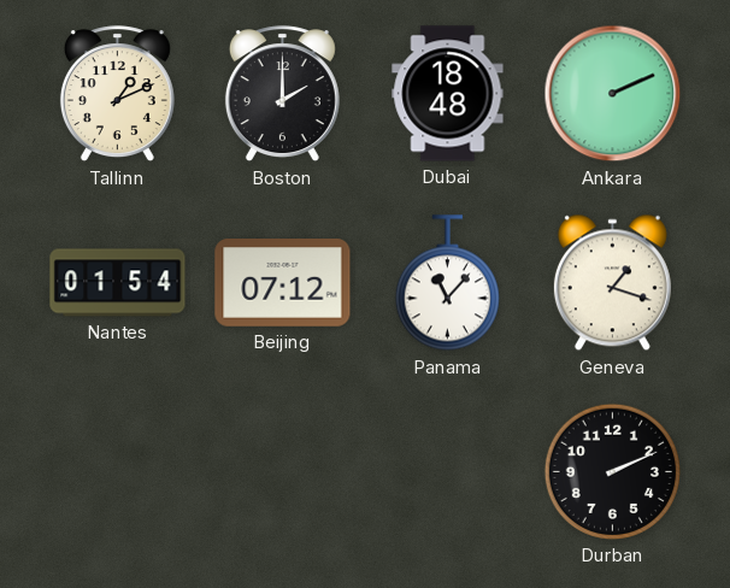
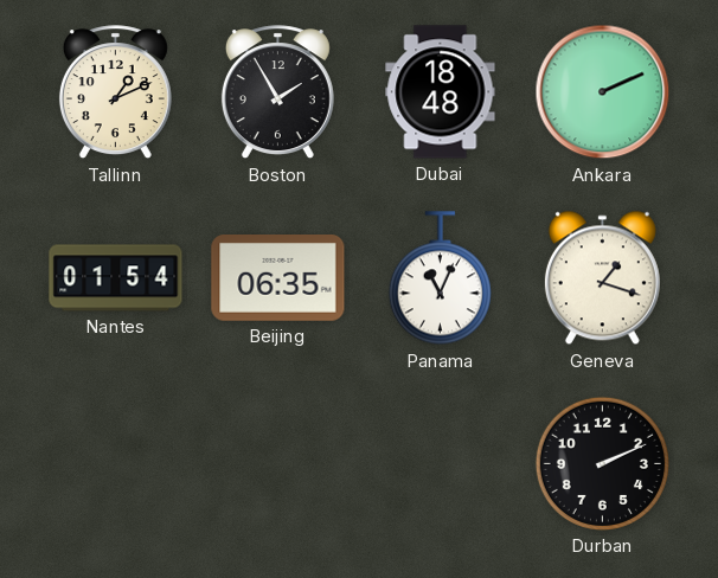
Boston: 2:00 -> 1:55 (277, 92)
Beijing: 07:12 -> 06:35 (278, 278)
Panama: 11:07 -> 11:04 (440, 278)
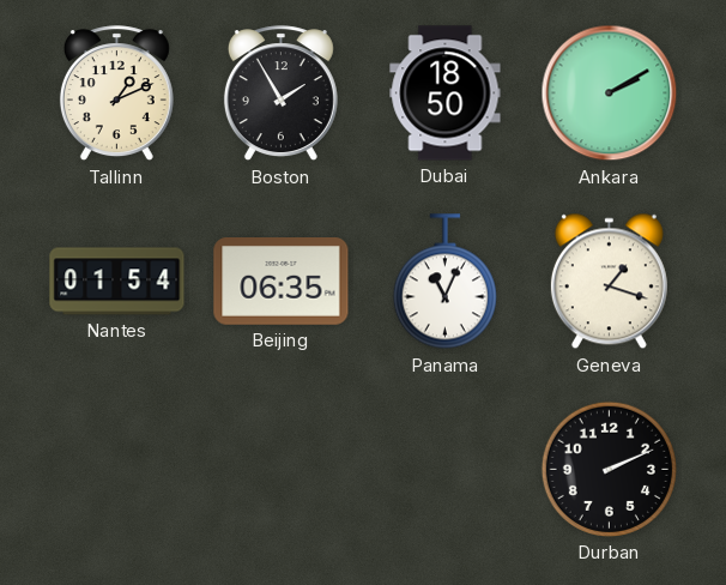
Dubai: 18:48 -> 18:50 (446, 94)
Ankara: 2:11 -> 2:10 (610, 94)
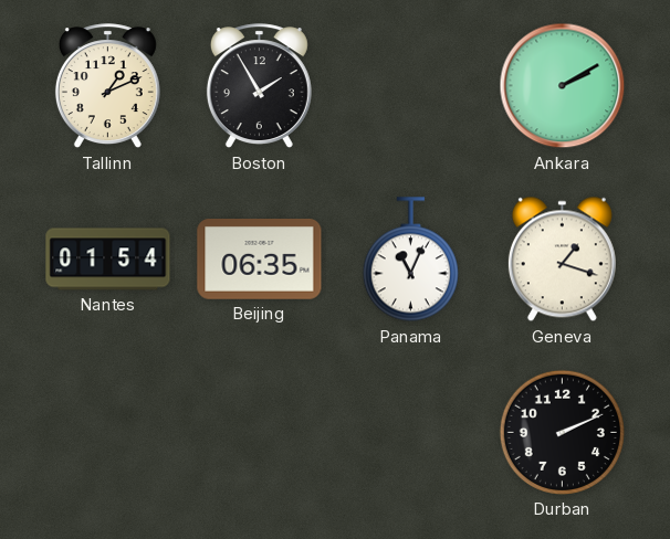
Dubai: 18:50 -> none (446, 94)
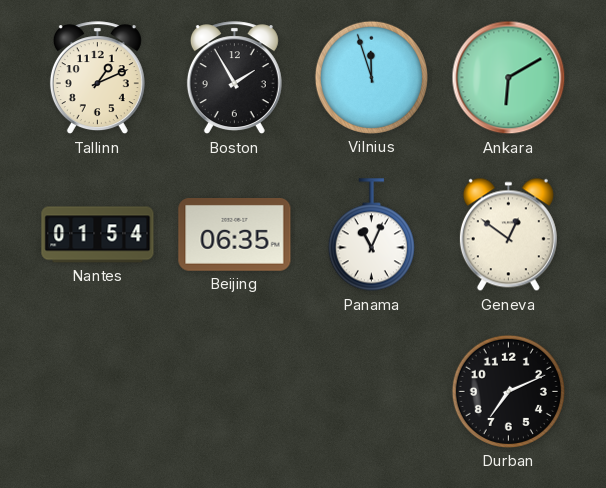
Vilnius: none -> 11:57 (371, 77)
Ankara: 2:10 -> 6:10 (509, 78)
Geneva: 1:18 -> 12:51 (508, 235)
Durban: 2:11 -> 7:11 (508, 391)
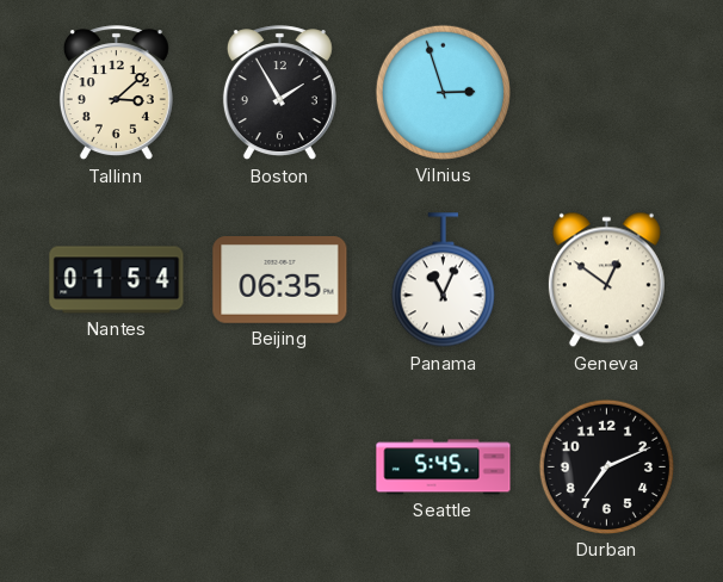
Tallinn: 1:11 -> 3:08 (116, 93)
Vilnius: 11:57 -> 2:57 (443, 92)
Ankara: 6:10 -> none (509, 78)
Seattle: none -> 5:45 (444, 468)
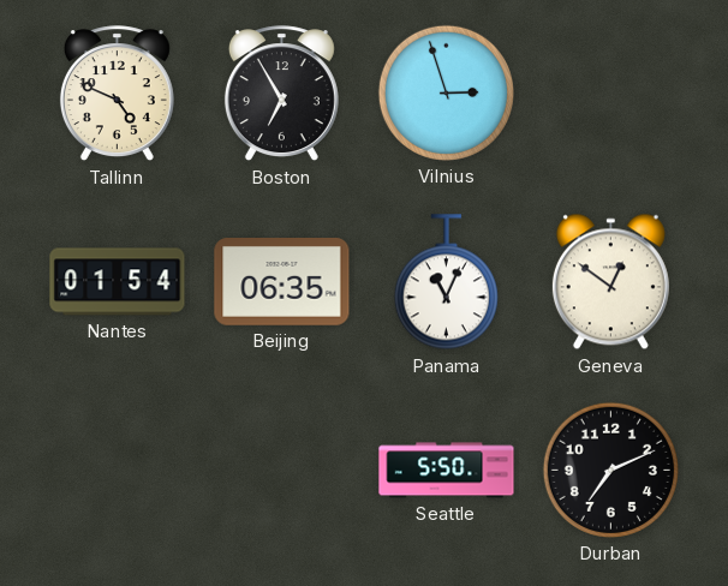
Tallinn: 3:08 -> 4:49 (117, 94)
Boston: 1:55 -> 6:55 (281, 94)
Seattle: 5:45 -> 5:50 (447, 471)
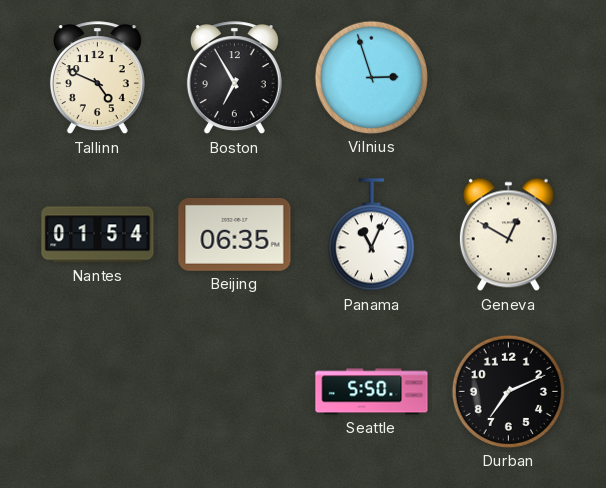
Geneva: 12:51 -> 12:50 (508, 235)
